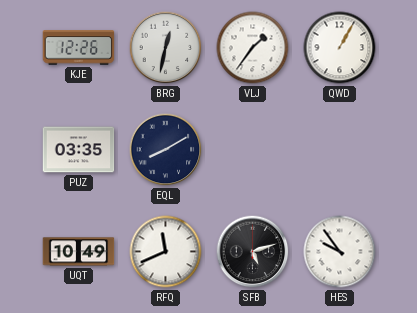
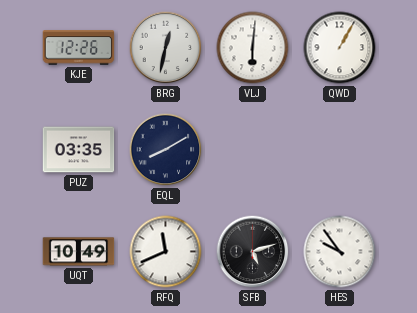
VLJ: 1:36 -> 6:01 (253, 48)
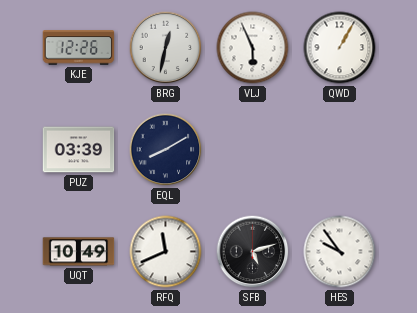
VLJ: 6:01 -> 5:56 (253, 48)
PUZ: 03:35 -> 03:39 (79, 150)
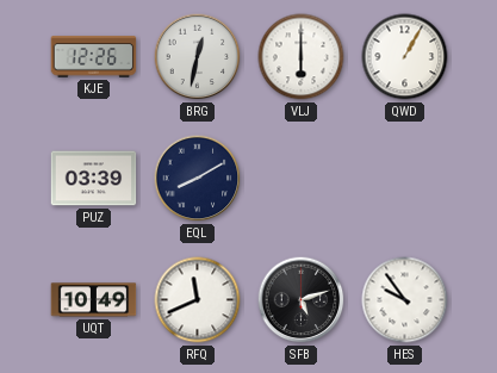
VLJ: 5:56 -> 6:00 (302, 57)
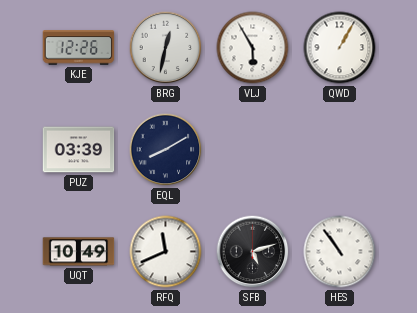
VLJ: 6:00 -> 5:55 (253, 48)
HES: 9:54 -> 10:54 (340, 252)
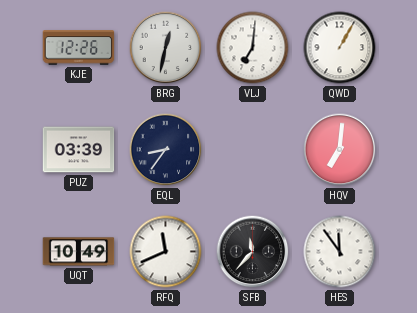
VLJ: 5:55 -> 7:01 (253, 48)
EQL: 8:10 -> 8:36 (166, 150)
HQV: none -> 7:01 (340, 150)
SFB: 5:12 -> 11:37 (253, 252)
HES: 10:54 -> 11:54 (340, 252)
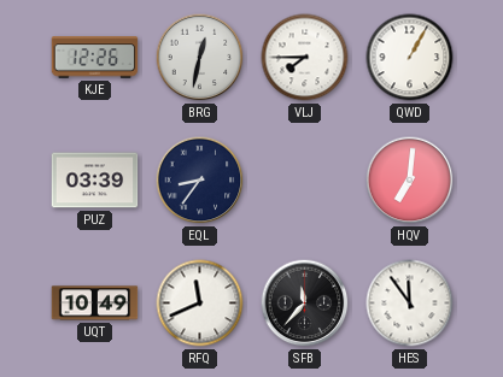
VLJ: 7:01 -> 7:45 (305, 58)
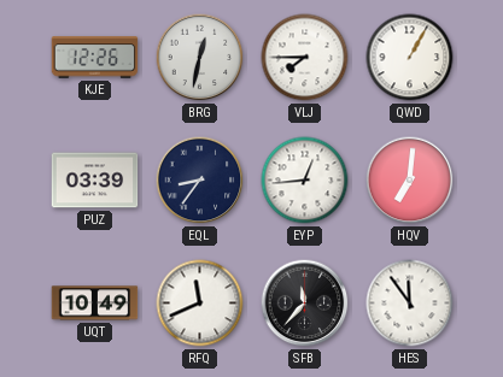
EYP: none -> 12:44 (305, 181)
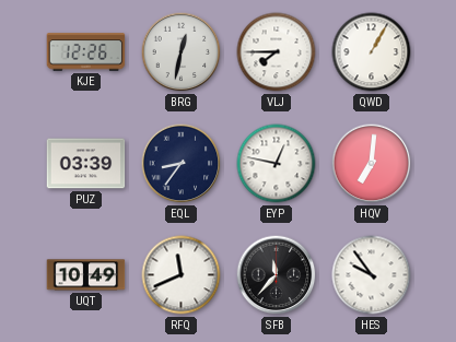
EYP: 12:44 -> 12:47 (277, 164)
HES: 11:54 -> 9:54 (372, 275)
